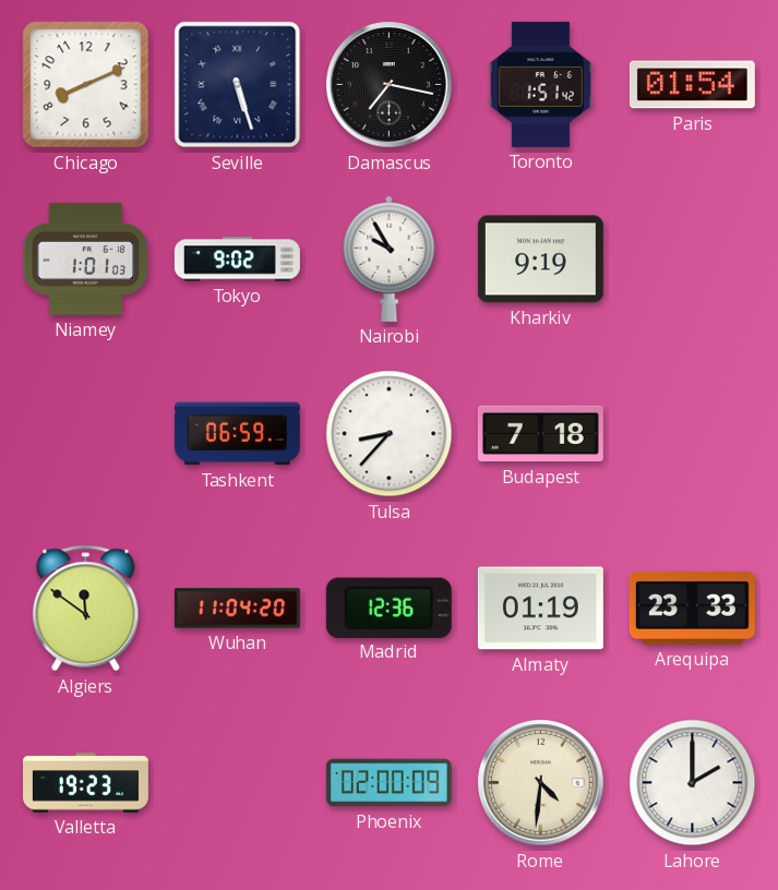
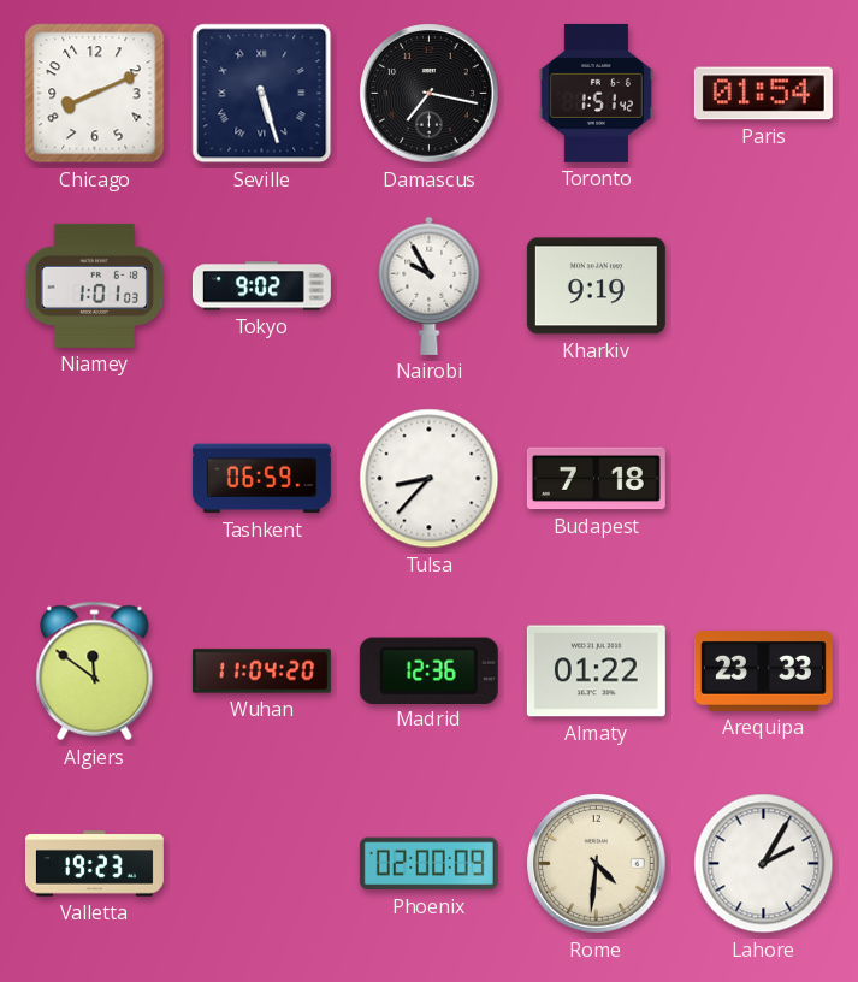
Almaty: 01:19 -> 01:22 (596, 672)
Lahore: 2:00 -> 2:05 (764, 864)
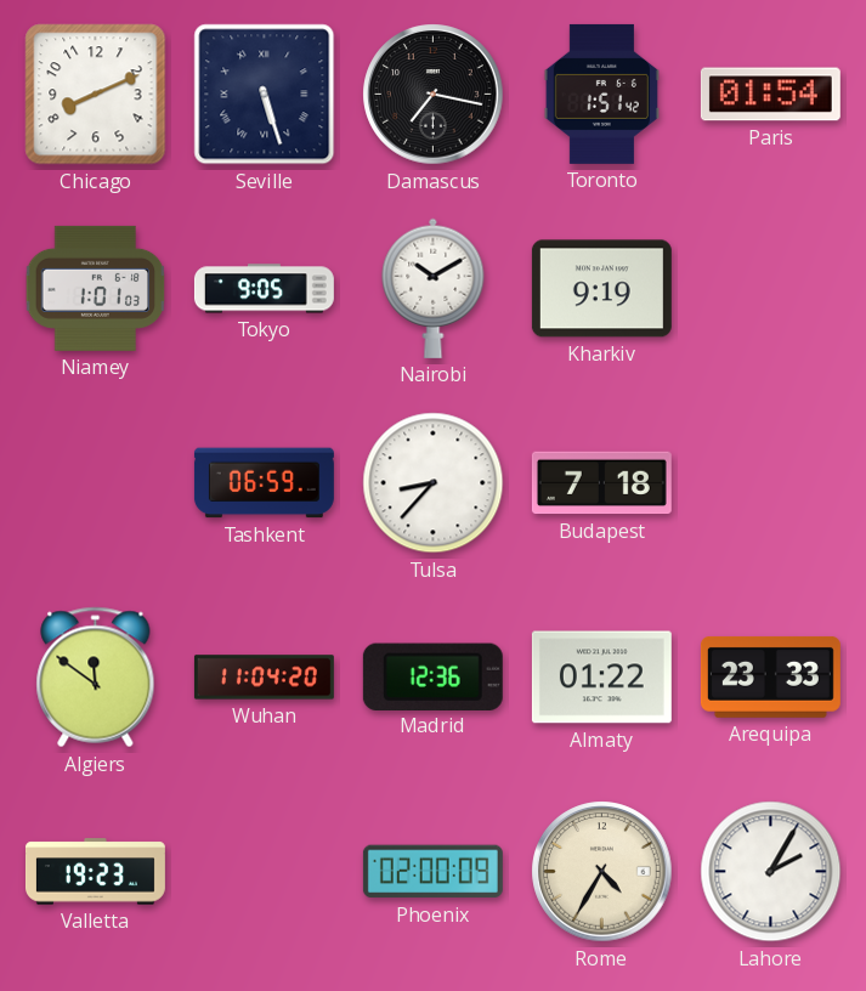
Tokyo: 9:02 -> 9:05 (264, 289)
Nairobi: 9:55 -> 10:10 (434, 288)
Rome: 4:31 -> 4:35 (602, 872)
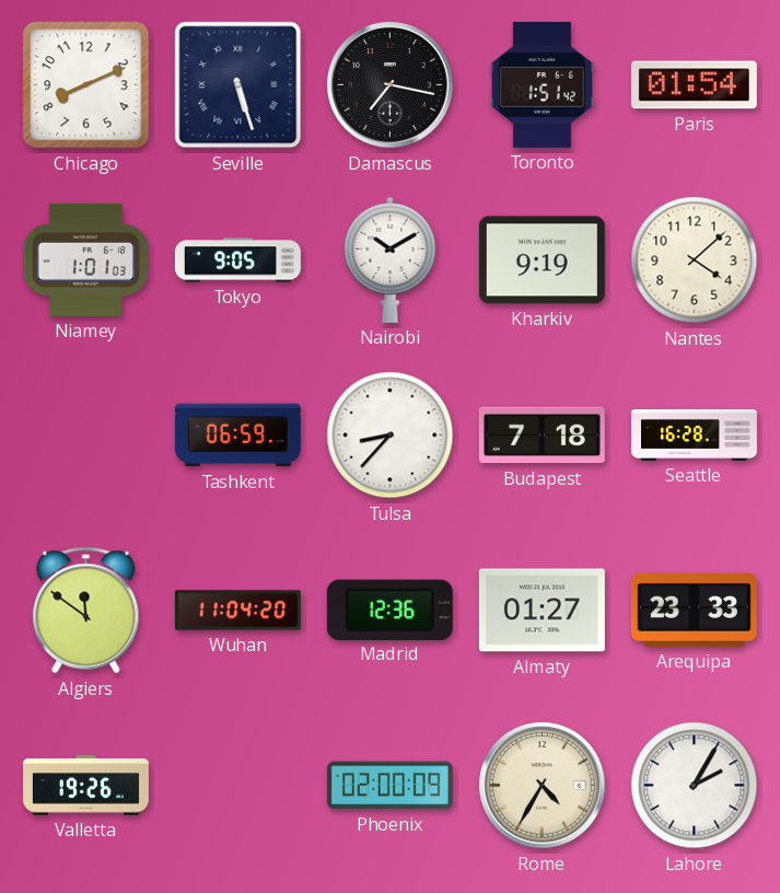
Nantes: none -> 4:08 (695, 260)
Seattle: none -> 16:28 (694, 436)
Almaty: 01:22 -> 01:27 (542, 611)
Valletta: 19:23 -> 19:26 (85, 786)
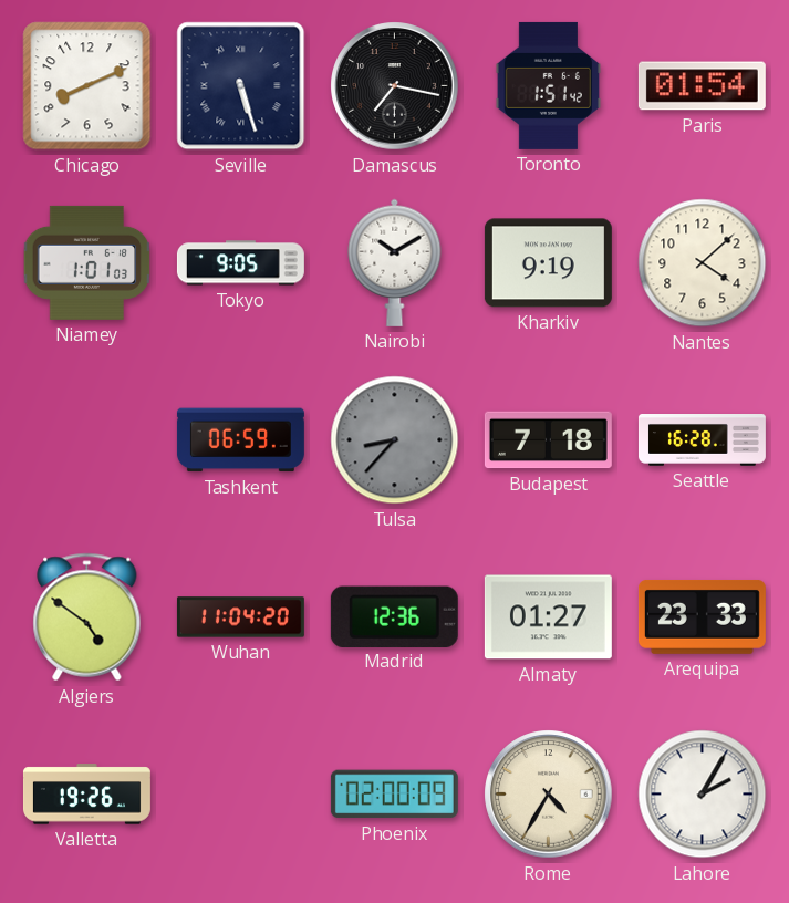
Tulsa dial: white -> grey (395, 440)
Algiers: 11:51 -> 4:51 (87, 617)
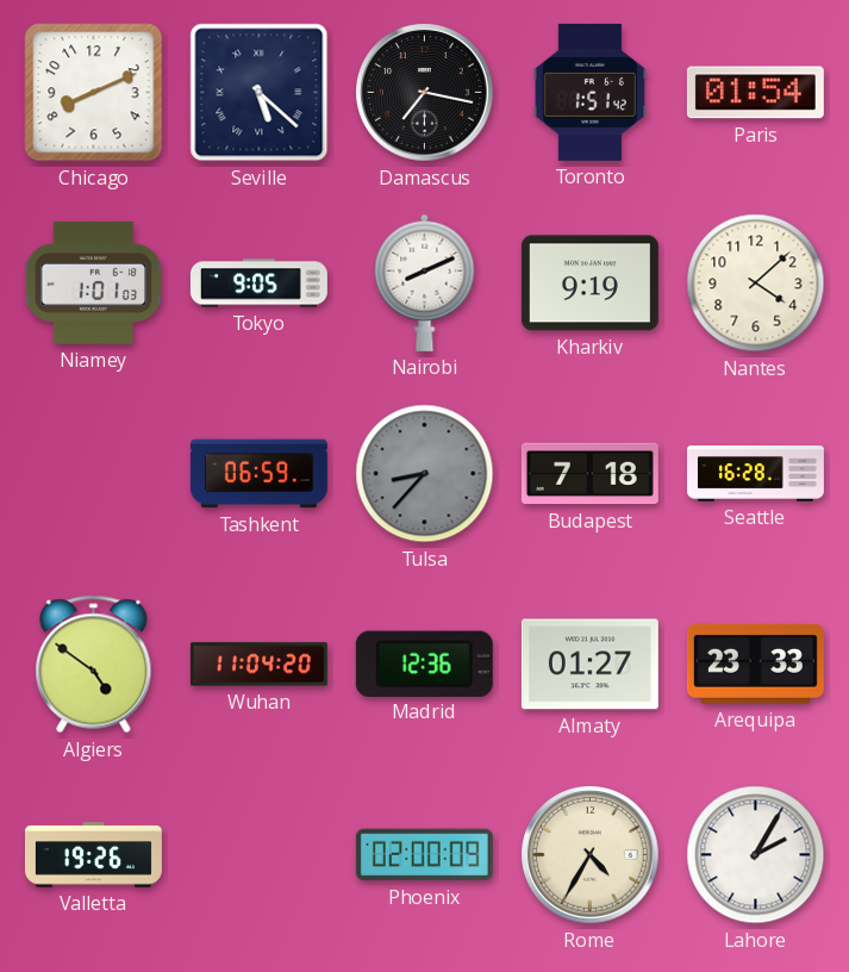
Seville: 5:27 -> 5:22 (260, 93)
Nairobi: 10:10 -> 8:11 (425, 282)
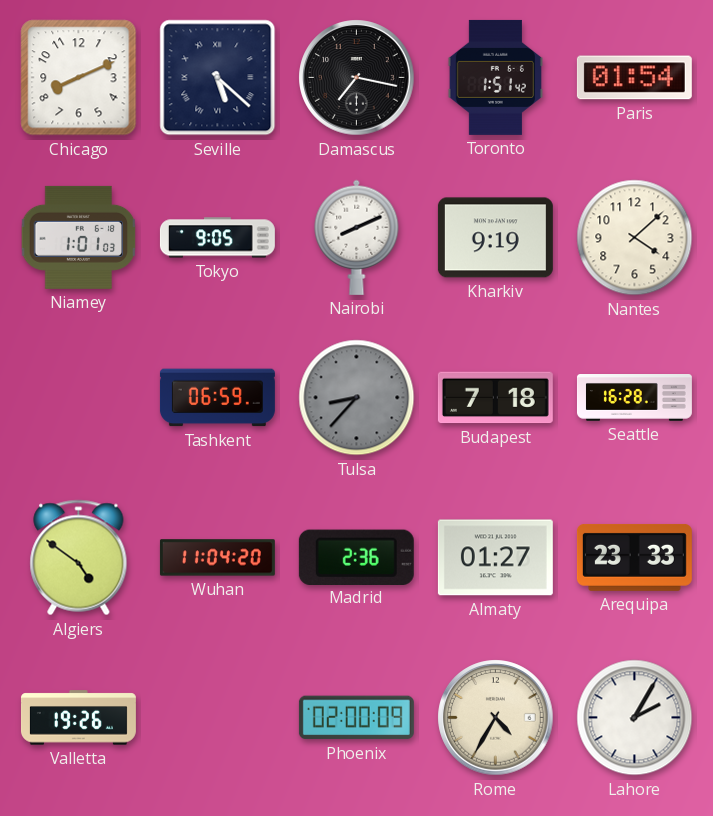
Madrid: 12:36 -> 2:36 (356, 557)
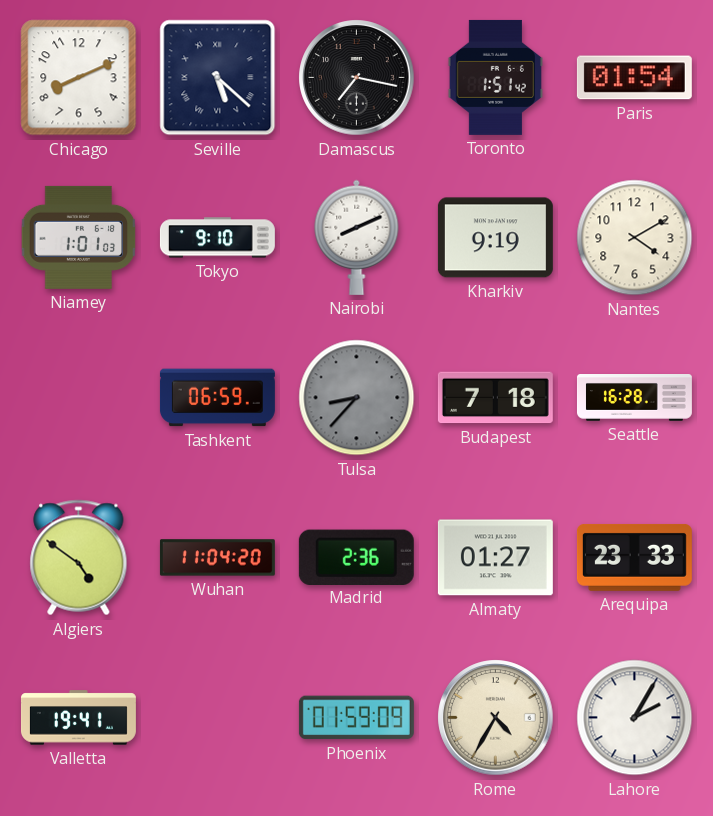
Tokyo: 9:05 -> 9:10 (217, 238)
Nantes: 4:08 -> 4:10 (635, 238)
Valletta: 19:26 -> 19:41 (78, 718)
Phoenix: 02:00 -> 01:59 (356, 718)
